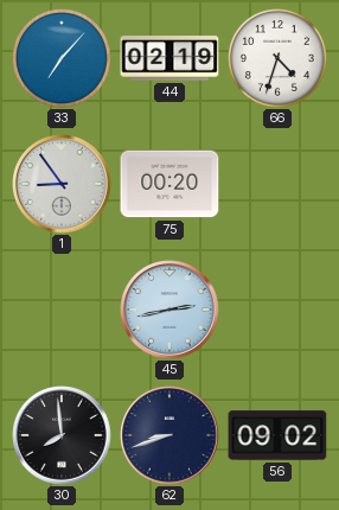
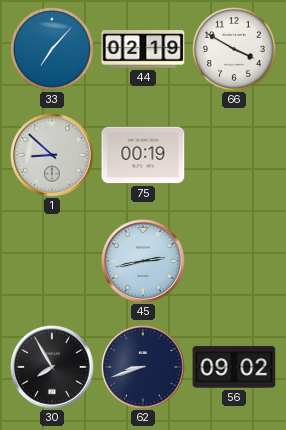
66: 4:33 -> 3:50 (235, 50)
1: 8:54 -> 8:52 (52, 155)
75: 00:20 -> 00:19 (143, 155)
30: 7:59 -> 7:55 (52, 367)
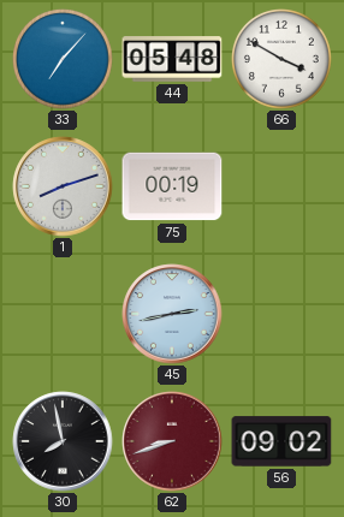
44: 02:19 -> 05:48 (172, 59)
1: 8:52 -> 8:12 (63, 186)
30: 7:55 -> 7:58 (63, 441)
62 dial: navy -> burgundy (172, 441)
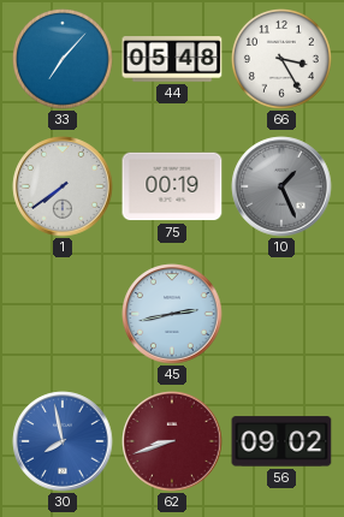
66: 3:50 -> 3:25 (283, 60)
1: 8:12 -> 7:39 (63, 186)
10: none -> 1:26 (281, 186)
30 dial: black -> blue (63, 441)
